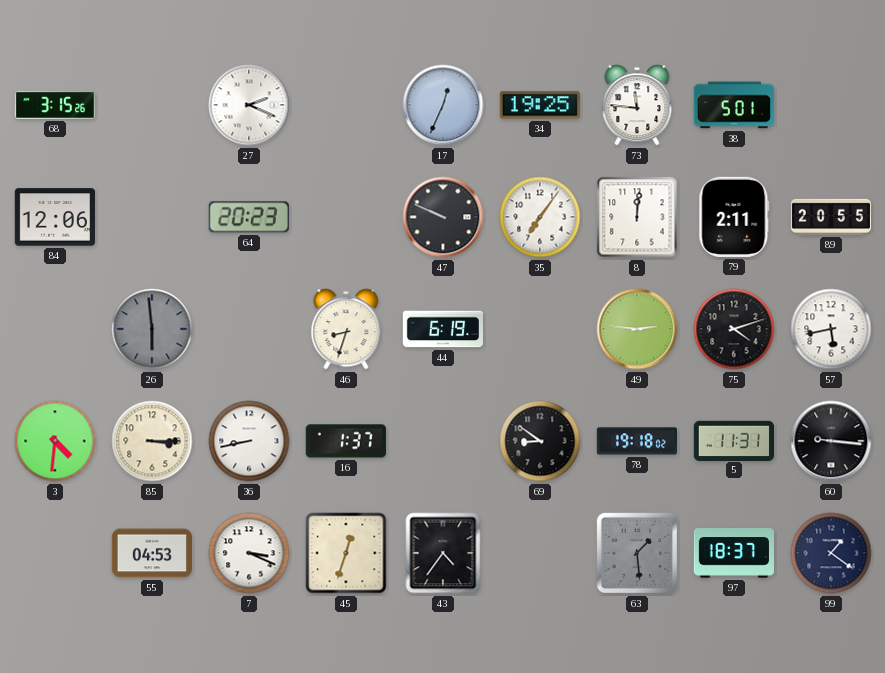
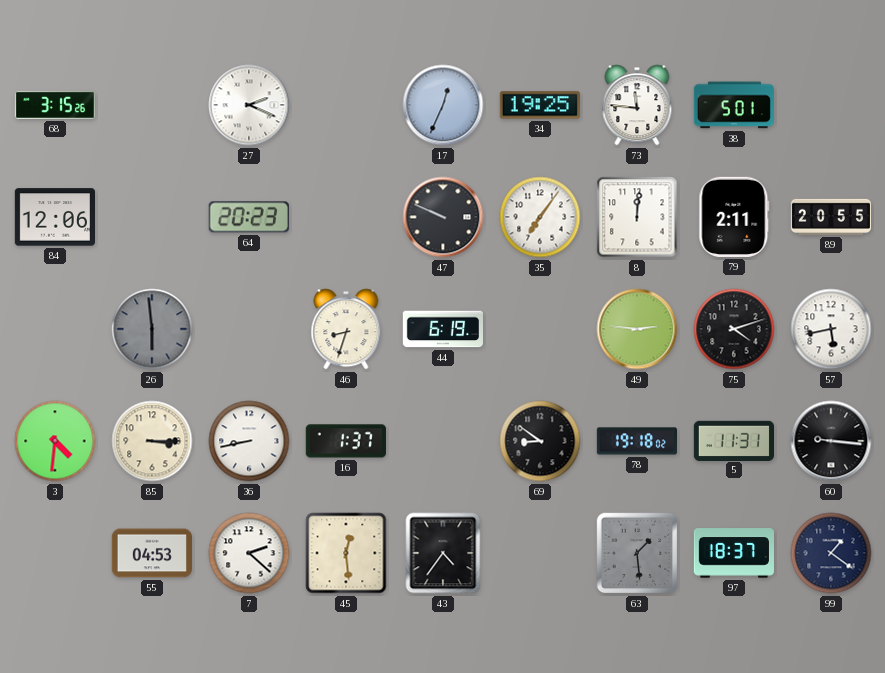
7: 3:19 -> 2:22 (249, 553)
45: 12:33 -> 12:29 (346, 553)
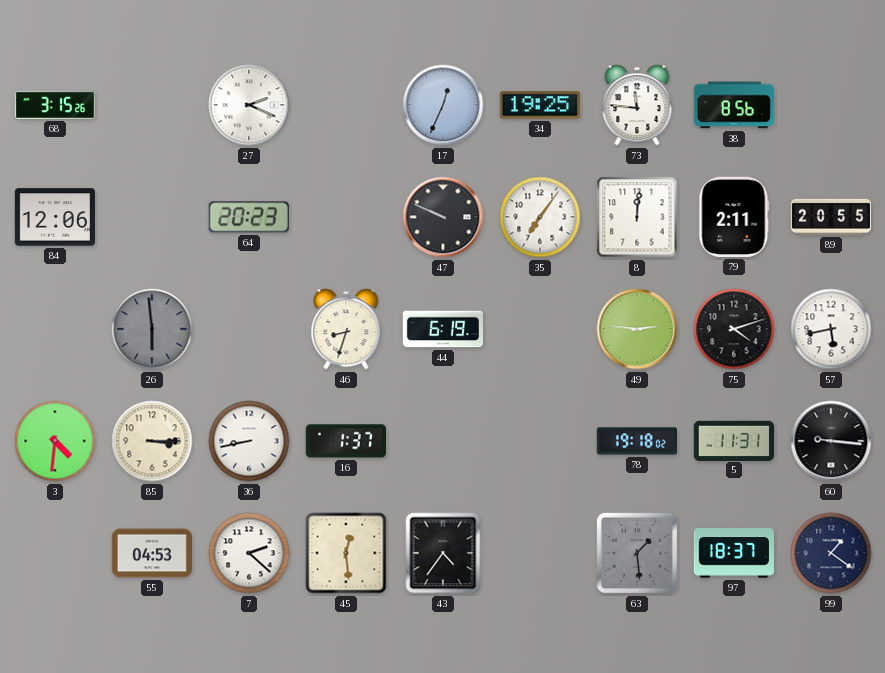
38: 5:01 -> 8:56 (733, 105)
69: 8:51 -> none (540, 441)
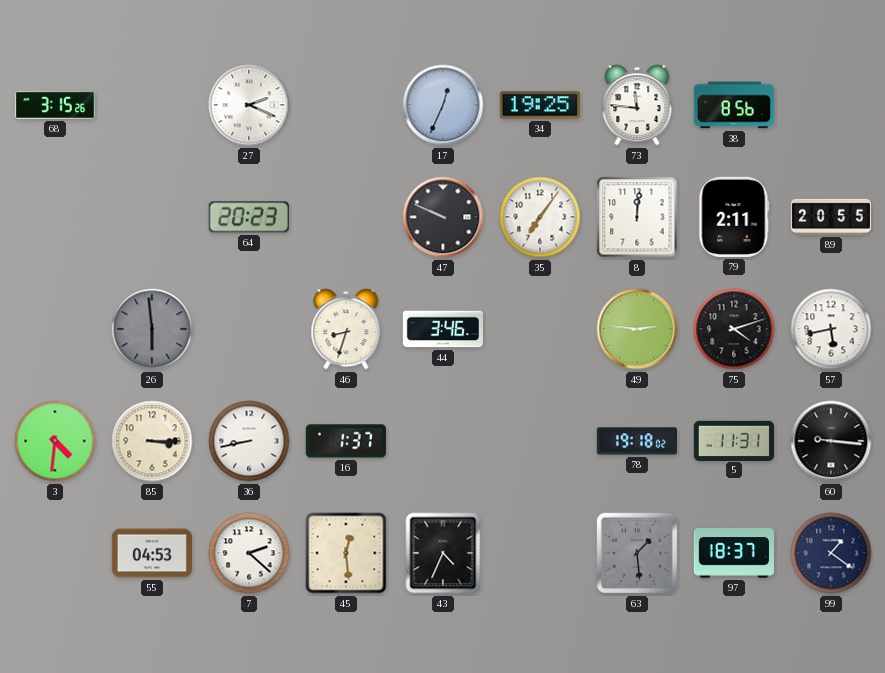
84: 12:06 -> none (54, 217)
44: 6:19 -> 3:46 (442, 329)
43: 4:36 -> 4:34 (443, 553)
